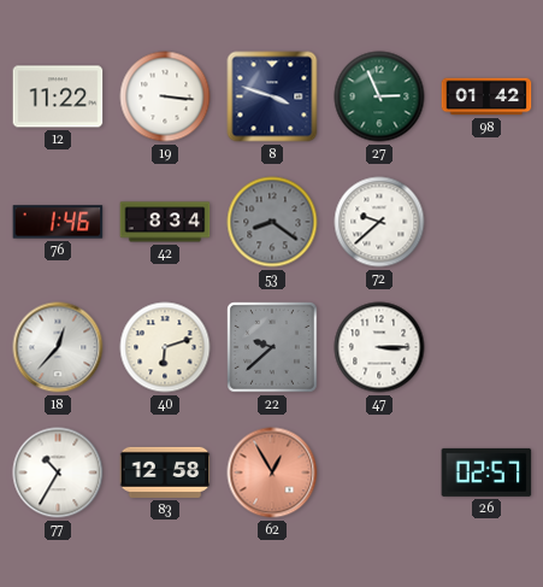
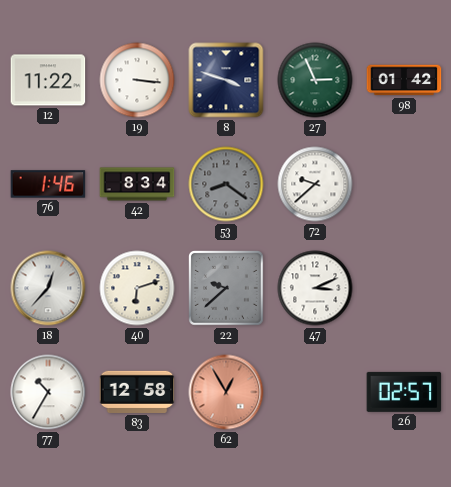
47: 3:15 -> 3:11 (315, 288)
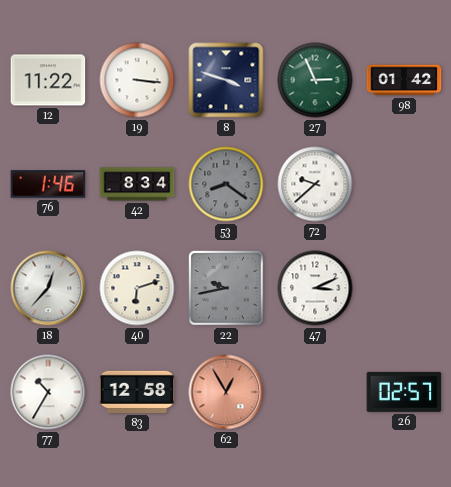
22: 9:38 -> 9:43 (227, 289)
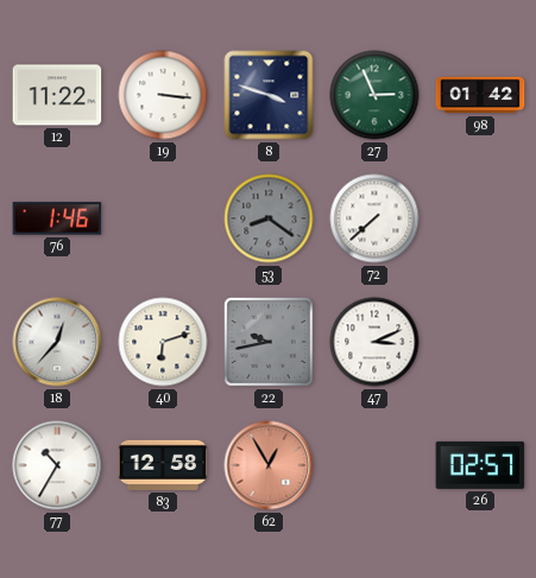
42: 8:34 -> none (137, 184)
72: 9:38 -> 7:38 (374, 218)
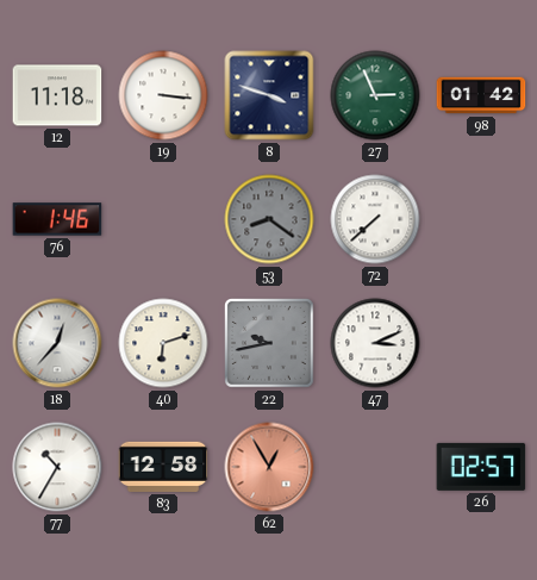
12: 11:22 -> 11:18 (57, 95)
